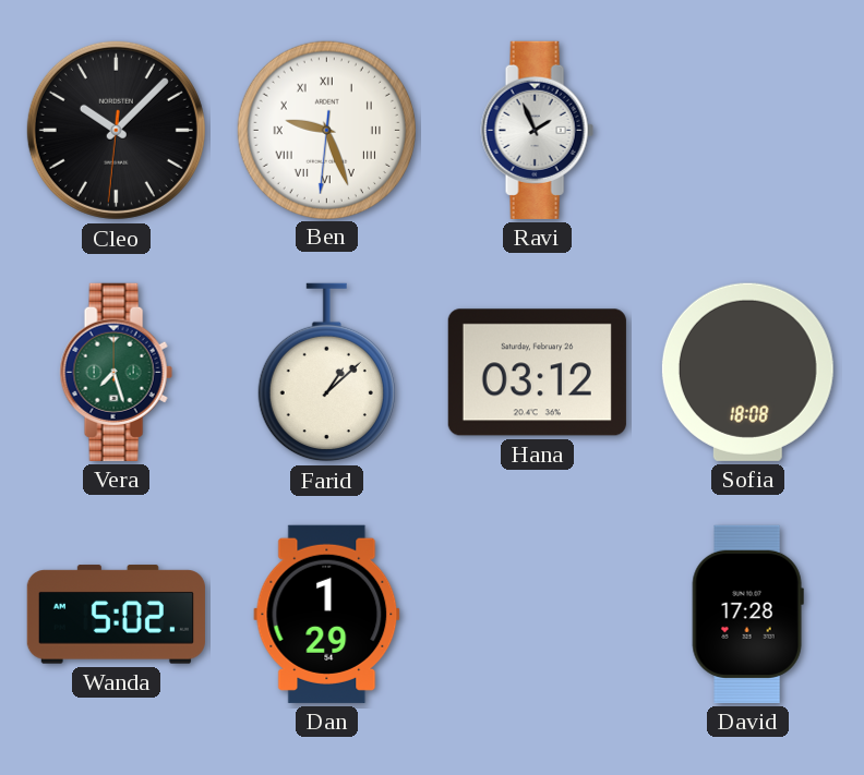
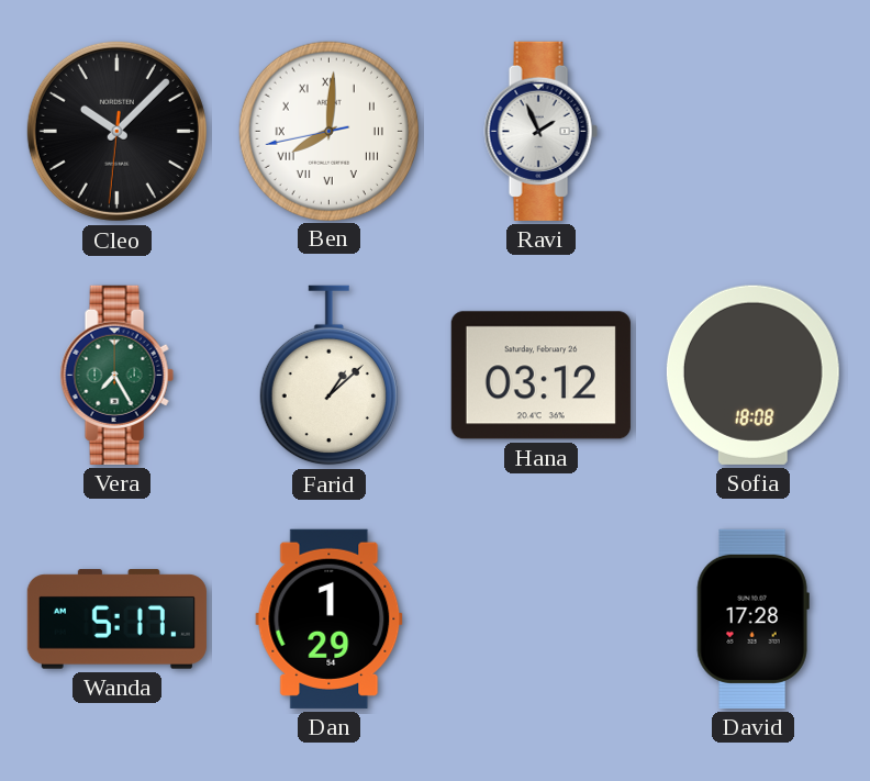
Ben: 9:26 -> 8:00 (328, 131)
Vera: 7:27 -> 7:25 (116, 375)
Wanda: 5:02 -> 5:17 (116, 620)
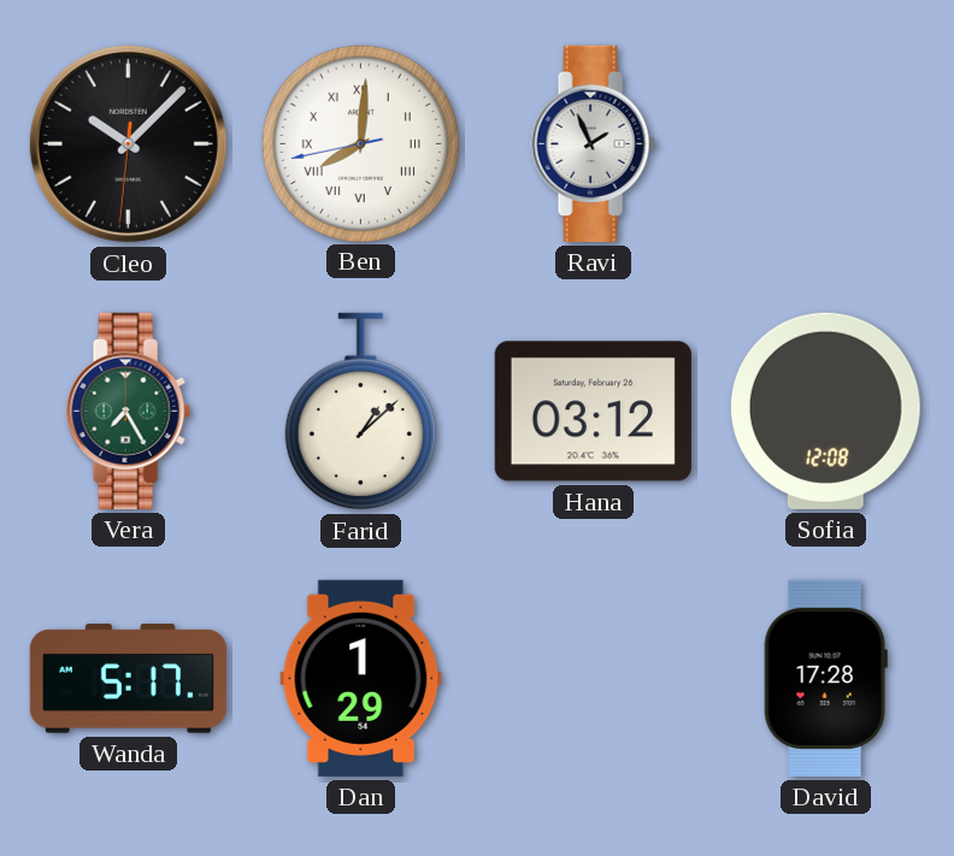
Sofia: 18:08 -> 12:08 (825, 411)
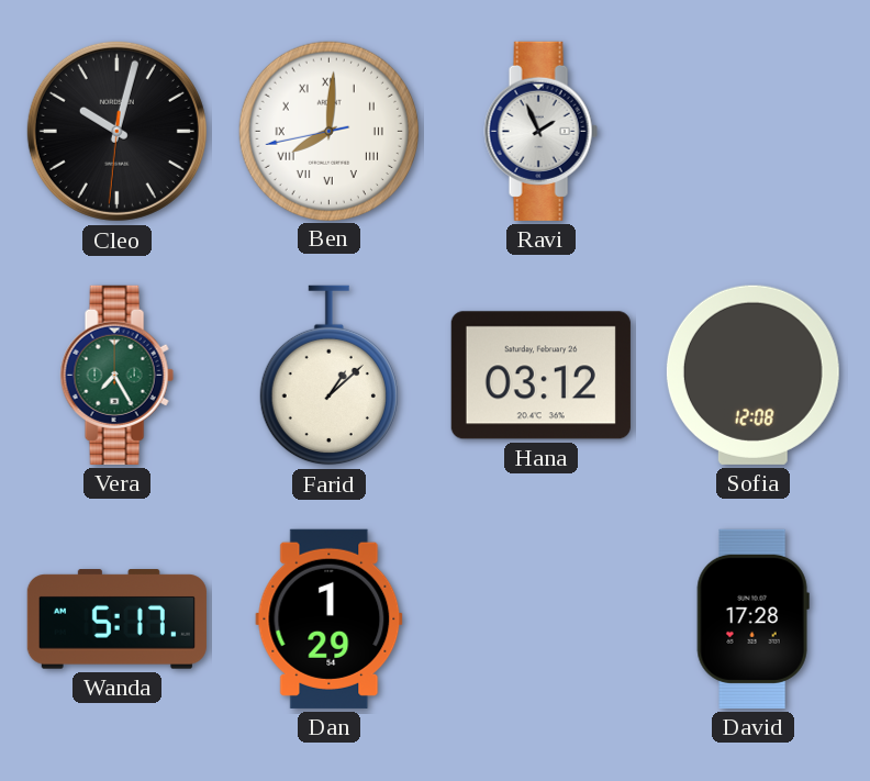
Cleo: 10:07 -> 10:02 (116, 131)
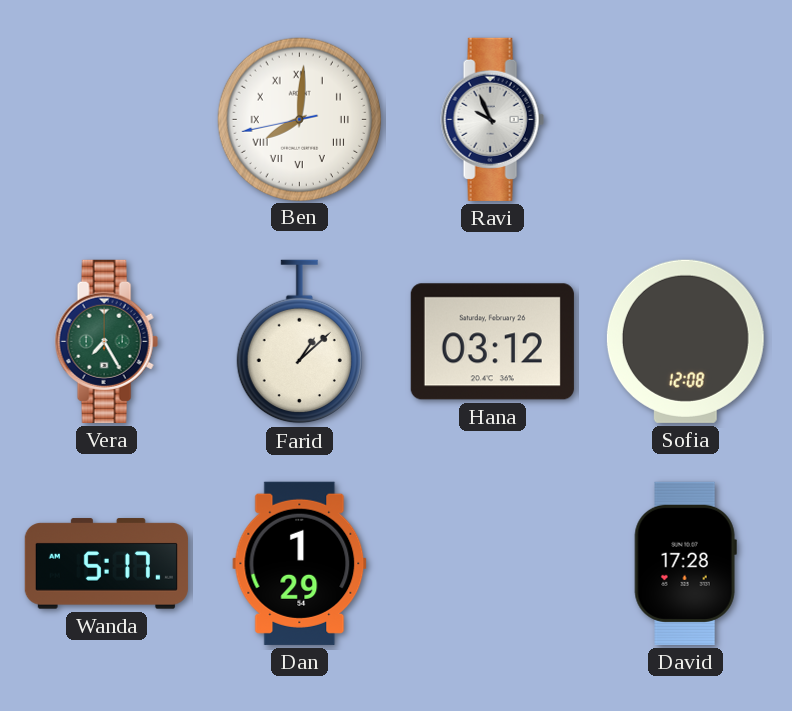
Cleo: 10:02 -> none (116, 131)
Ravi: 1:56 -> 9:56 (492, 119)
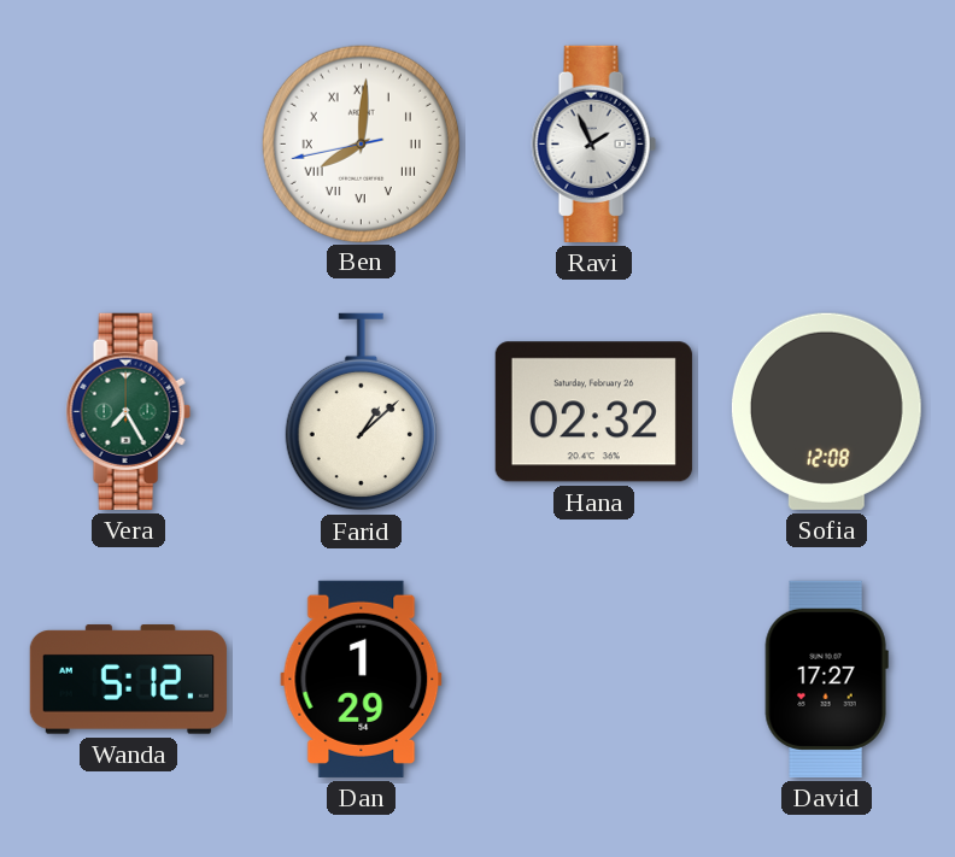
Ravi: 9:56 -> 1:56 (593, 143)
Hana: 03:12 -> 02:32 (593, 412)
Wanda: 5:17 -> 5:12 (128, 680)
David: 17:28 -> 17:27 (826, 679)
